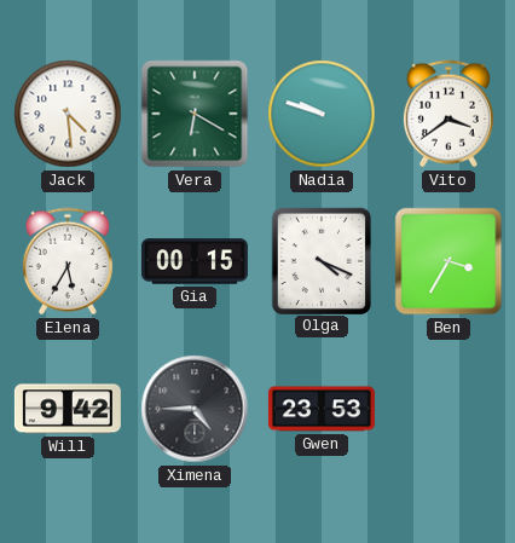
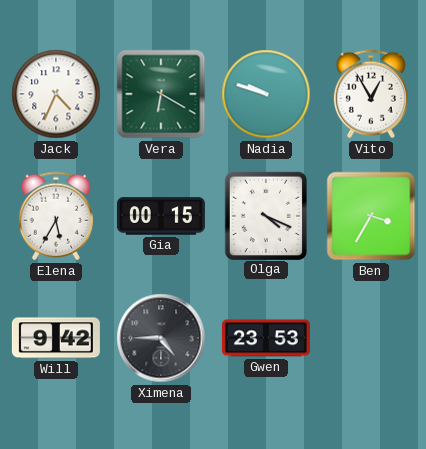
Jack: 4:29 -> 4:34 (56, 94)
Vito: 3:39 -> 12:55 (371, 94)
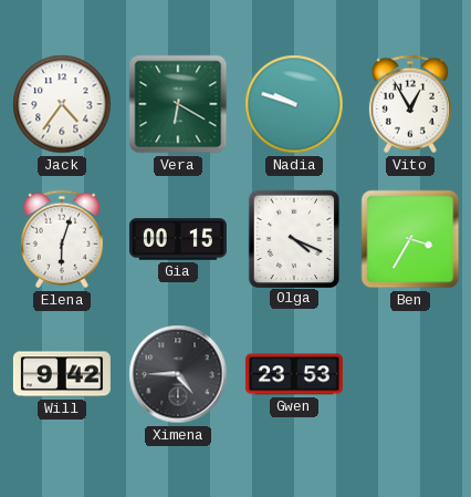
Jack: 4:34 -> 4:36 (62, 104)
Elena: 5:35 -> 6:03 (62, 239)
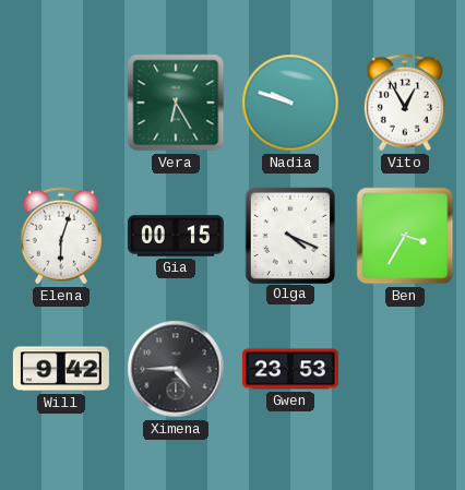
Jack: 4:36 -> none (62, 104)
Vera: 6:20 -> 6:25 (176, 103)
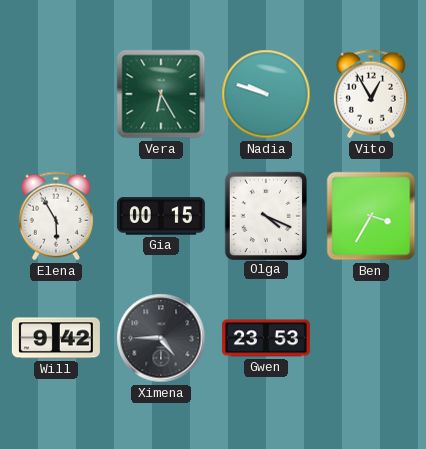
Elena: 6:03 -> 5:55 (56, 216)
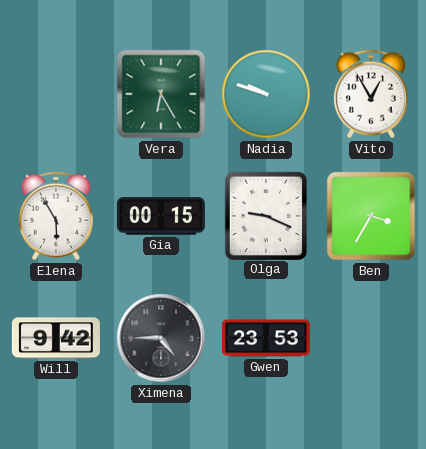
Olga: 4:19 -> 9:19 (265, 215)
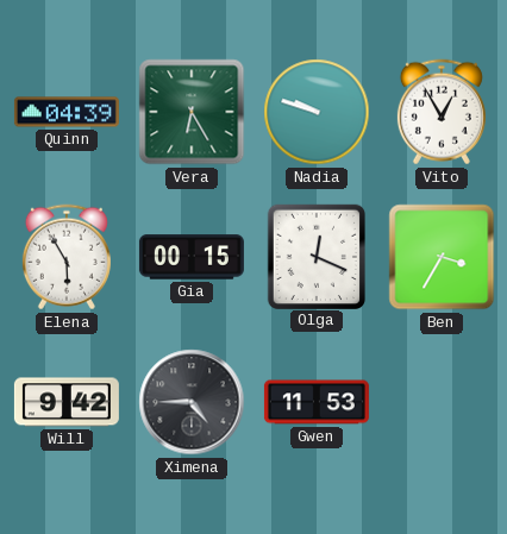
Quinn: none -> 04:39 (67, 112)
Olga: 9:19 -> 12:19 (315, 256)
Gwen: 23:53 -> 11:53 (317, 402)
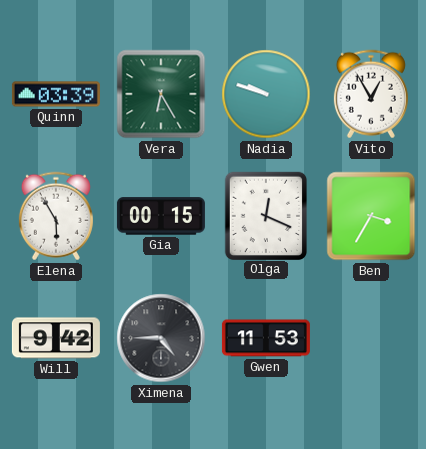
Quinn: 04:39 -> 03:39 (56, 94)
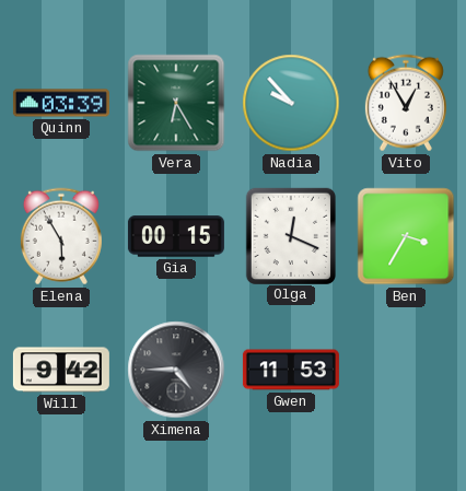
Nadia: 9:48 -> 9:53 (291, 103)
